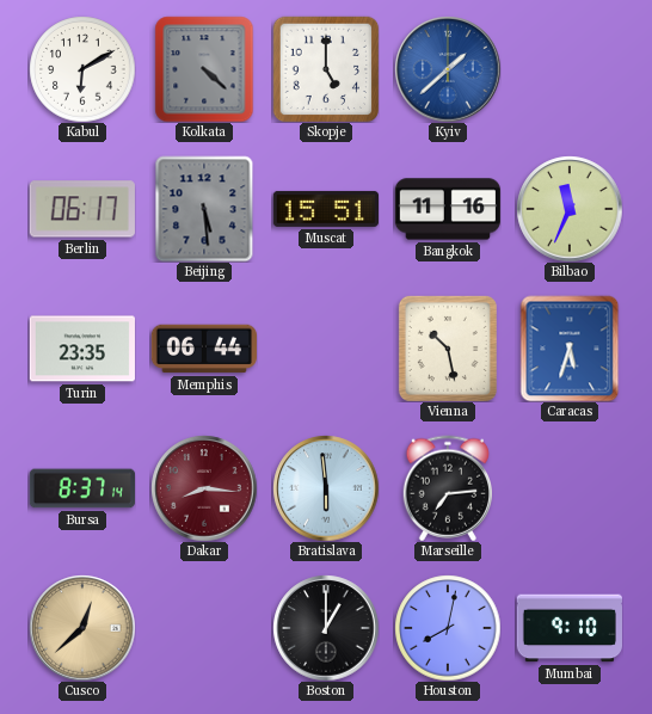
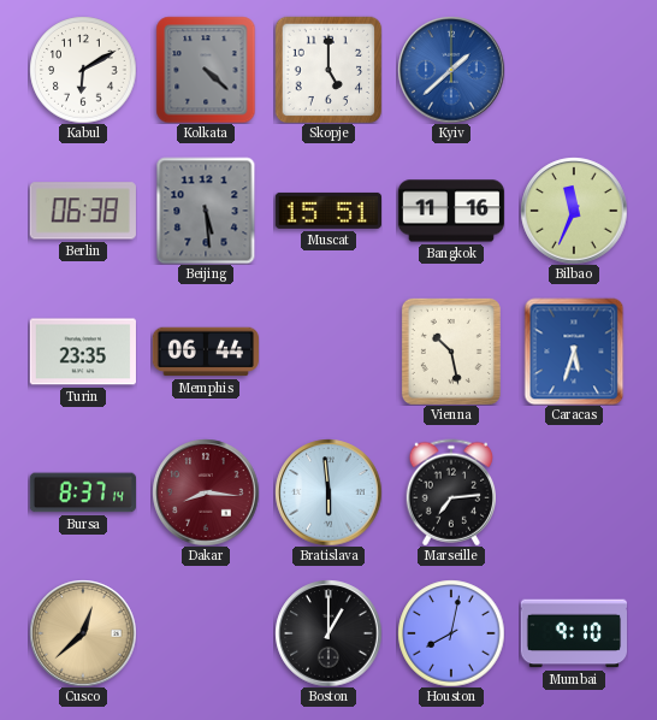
Berlin: 06:17 -> 06:38 (83, 211)
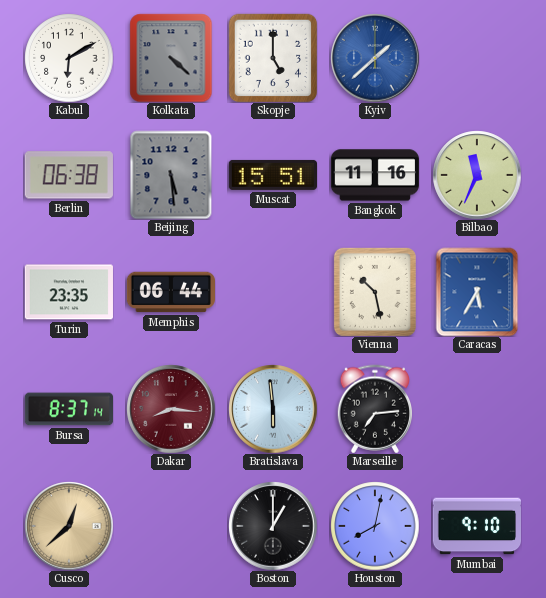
Caracas: 5:33 -> 5:35 (477, 292)
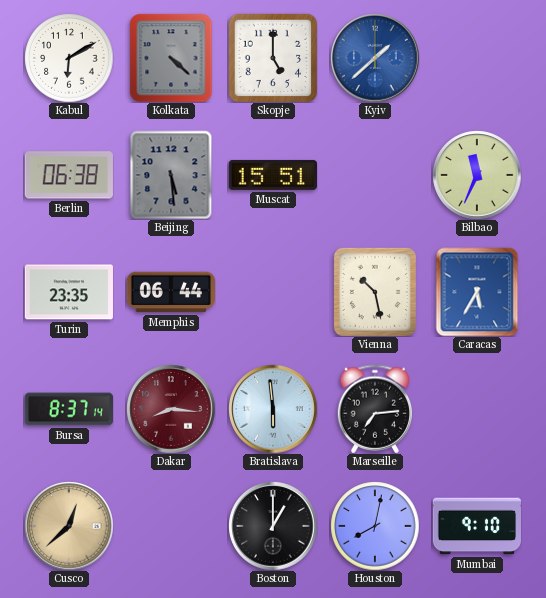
Bangkok: 11:16 -> none (374, 175)
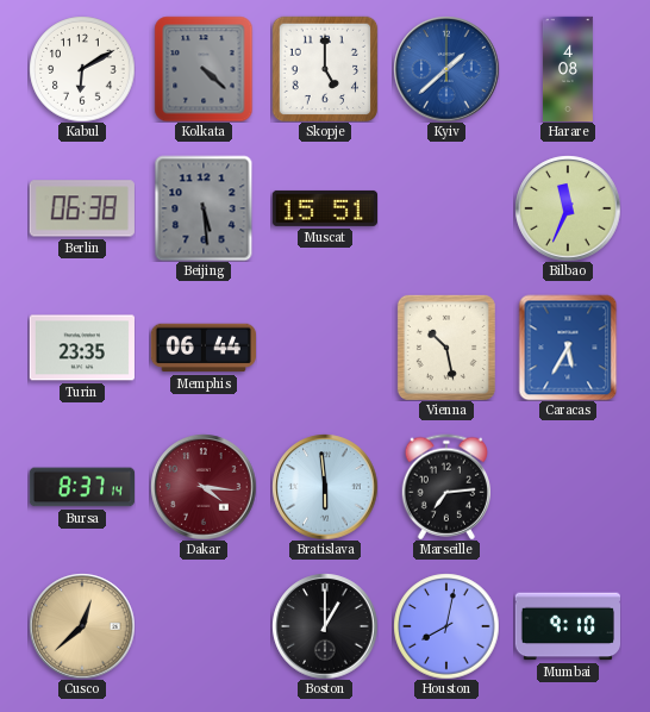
Harare: none -> 4:08 (568, 69)
Dakar: 8:16 -> 4:16 (204, 487)
